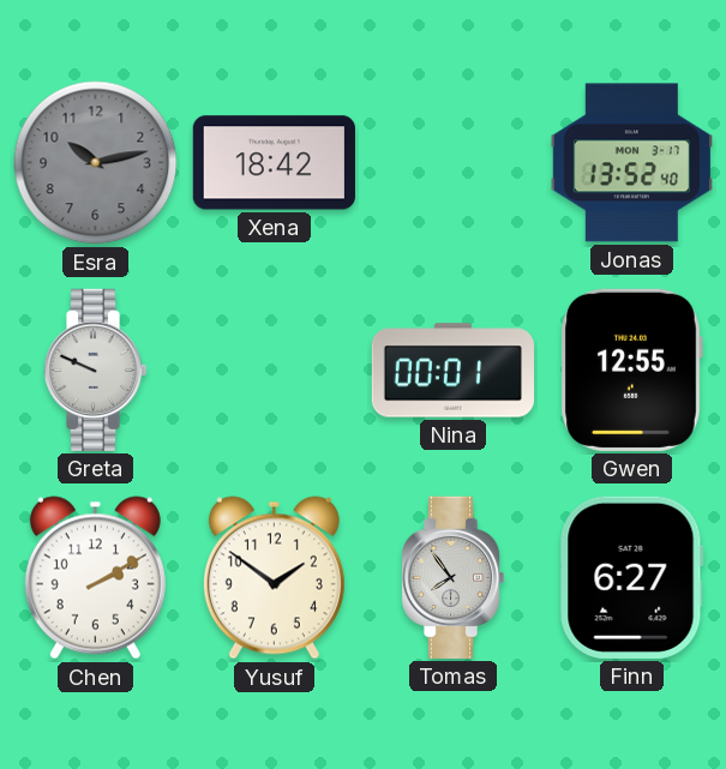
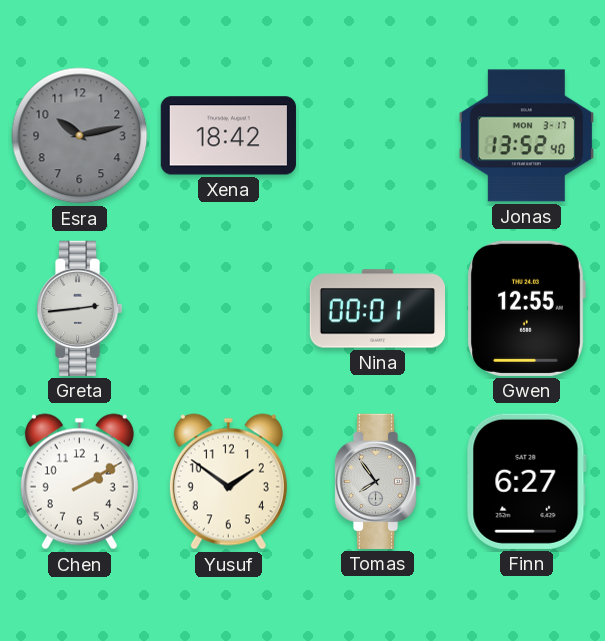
Greta: 9:49 -> 2:44 (79, 308)
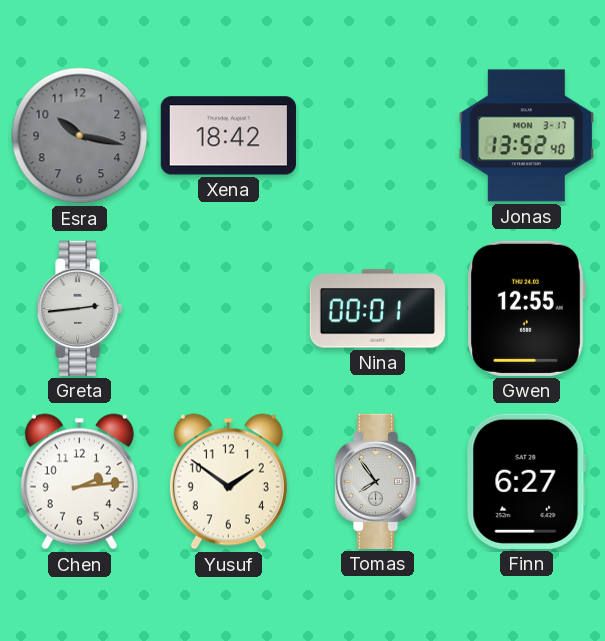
Esra: 10:13 -> 10:17 (80, 136)
Chen: 2:10 -> 2:14 (79, 482)
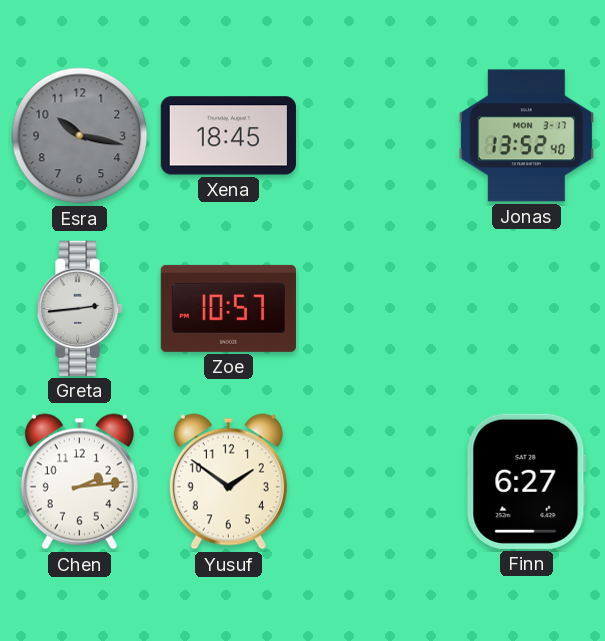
Xena: 18:42 -> 18:45 (228, 136)
Zoe: none -> 10:57 (228, 308)
Nina: 00:01 -> none (377, 309)
Gwen: 12:55 -> none (526, 308)
Tomas: 7:54 -> none (377, 481)
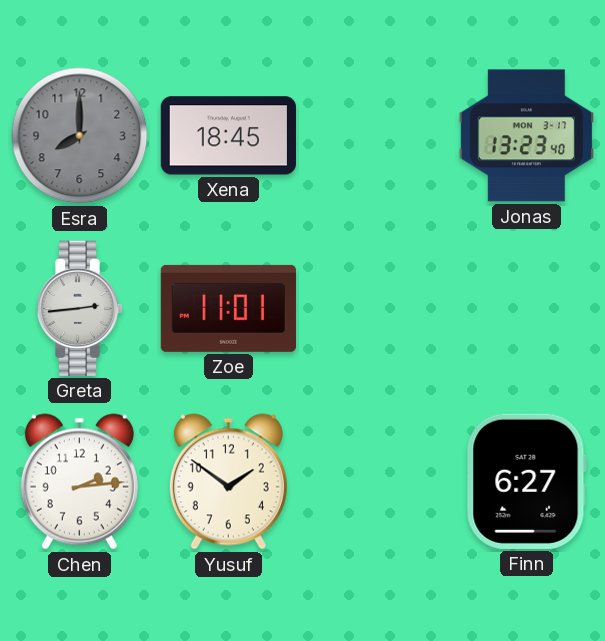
Esra: 10:17 -> 8:00 (80, 136)
Jonas: 13:52 -> 13:23 (526, 136)
Zoe: 10:57 -> 11:01 (228, 308)
